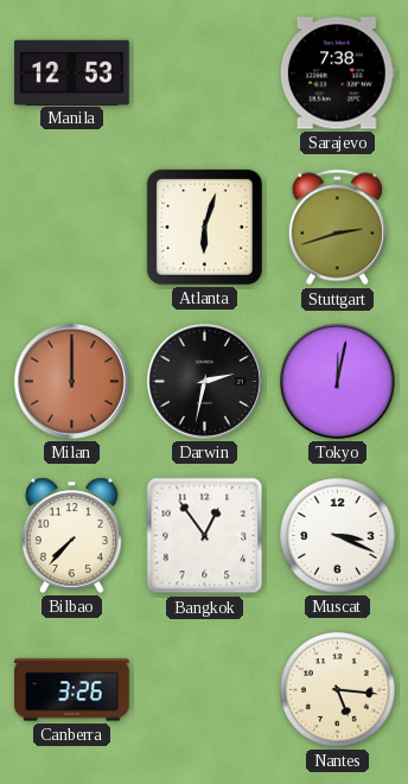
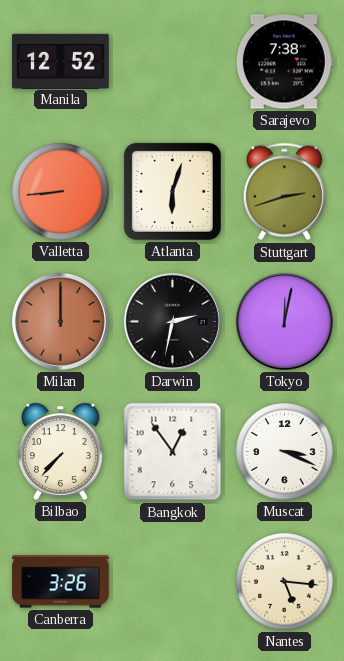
Manila: 12:53 -> 12:52 (61, 61)
Valletta: none -> 8:44 (61, 192)
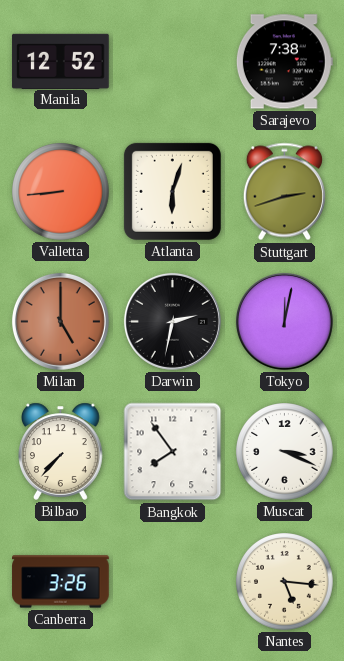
Milan: 12:00 -> 5:00 (60, 321)
Bangkok: 12:54 -> 7:54 (173, 452)
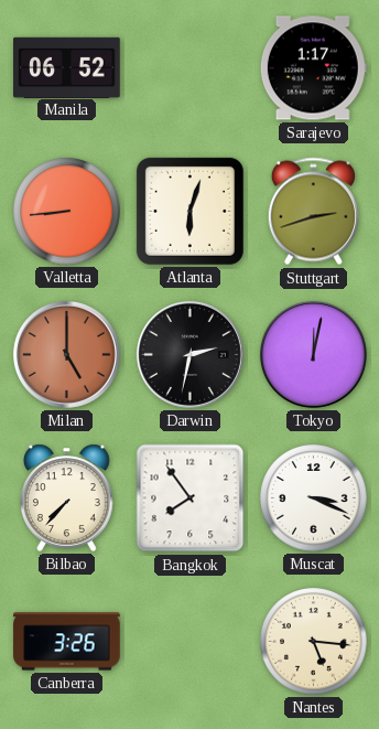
Manila: 12:52 -> 06:52 (67, 67)
Sarajevo: 7:38 -> 1:17 (313, 68)
